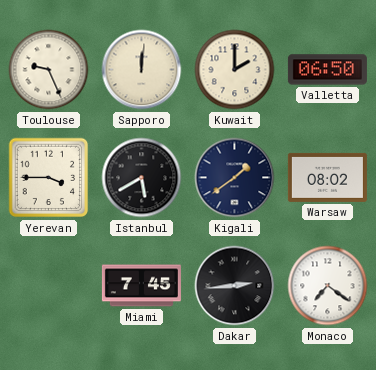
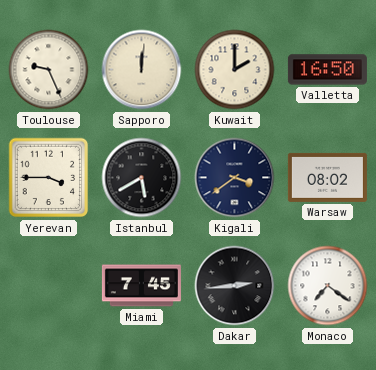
Valletta: 06:50 -> 16:50 (327, 70)
Kigali: 1:39 -> 3:39 (235, 178)
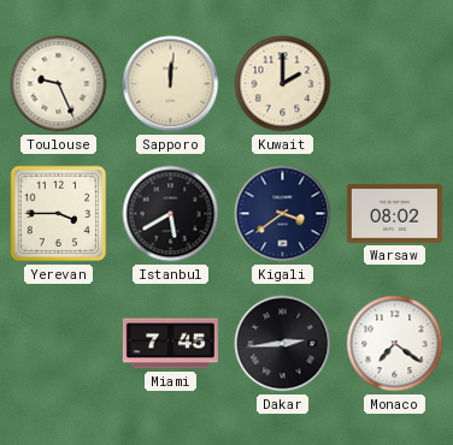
Valletta: 16:50 -> none (327, 70)
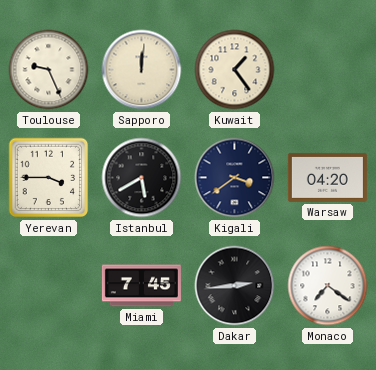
Kuwait: 2:00 -> 1:24 (235, 70)
Warsaw: 08:02 -> 04:20 (327, 177)
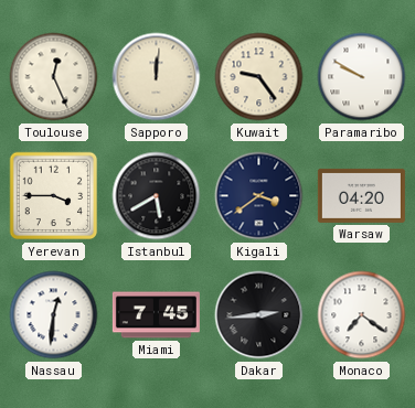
Toulouse: 9:26 -> 12:26 (54, 77)
Kuwait: 1:24 -> 9:24 (259, 77)
Paramaribo: none -> 9:50 (362, 77)
Nassau: none -> 12:31 (54, 315)
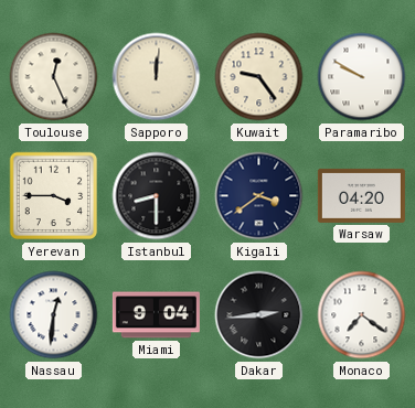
Istanbul: 5:40 -> 8:30 (157, 196)
Miami: 7:45 -> 9:04 (156, 315)
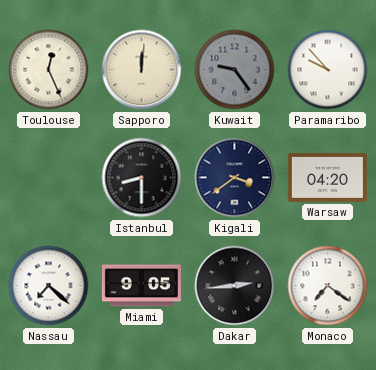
Kuwait dial: cream -> grey (235, 70)
Paramaribo: 9:50 -> 9:53 (328, 70)
Yerevan: 3:45 -> none (54, 196)
Nassau: 12:31 -> 7:22 (49, 286)
Miami: 9:04 -> 9:05 (141, 286)
